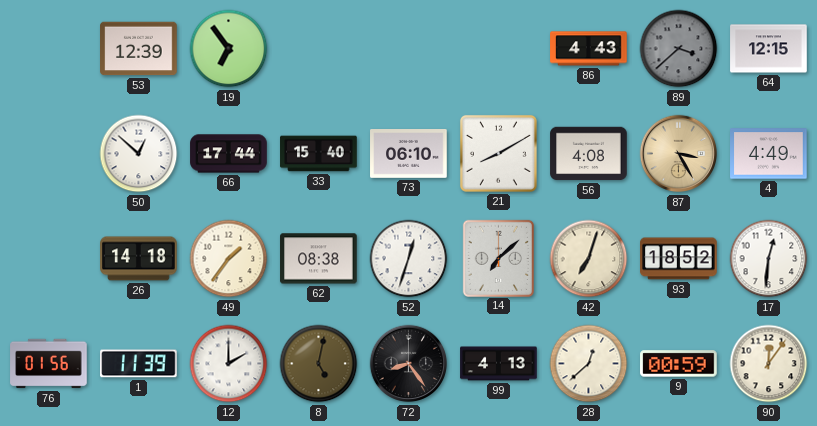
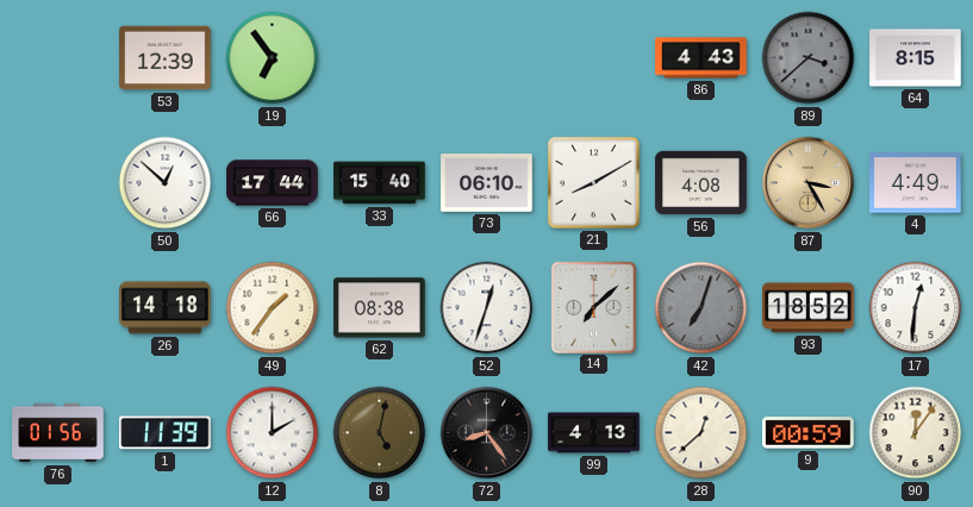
64: 12:15 -> 8:15 (916, 58)
42 dial: cream -> grey (701, 308)
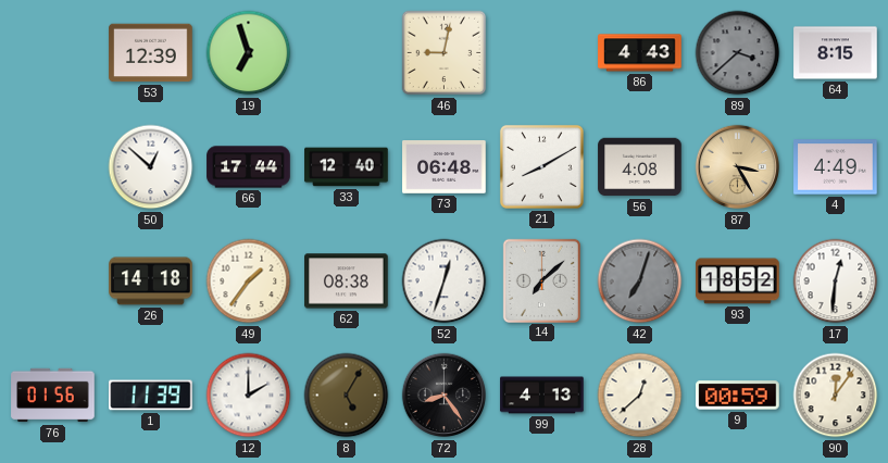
19: 6:54 -> 6:57 (249, 53)
46: none -> 9:02 (445, 53)
33: 15:40 -> 12:40 (347, 167)
73: 06:10 -> 06:48 (445, 167)
8: 5:02 -> 5:05 (347, 396)
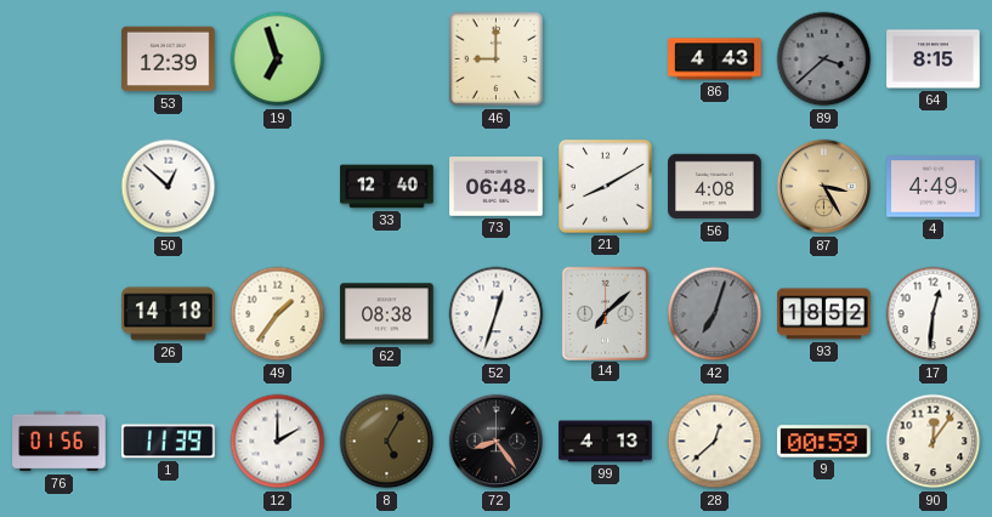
46: 9:02 -> 9:00 (497, 59)
66: 17:44 -> none (249, 167)
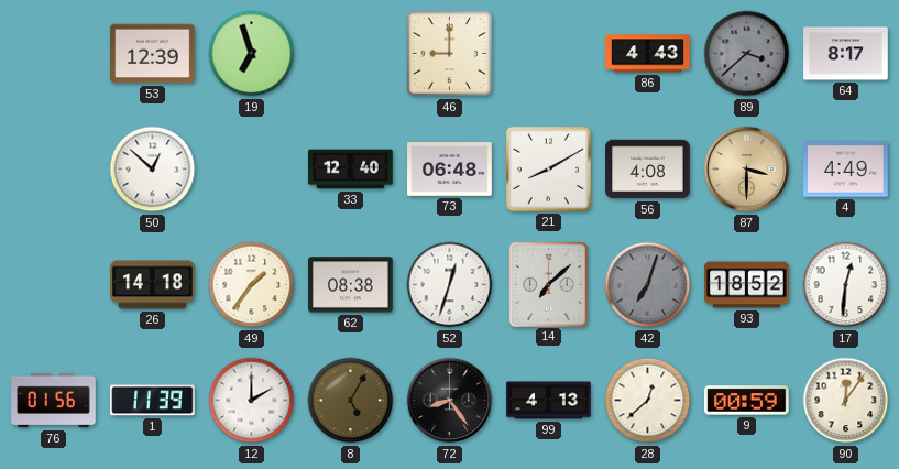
64: 8:15 -> 8:17 (846, 54)
87: 3:25 -> 3:30 (747, 170)
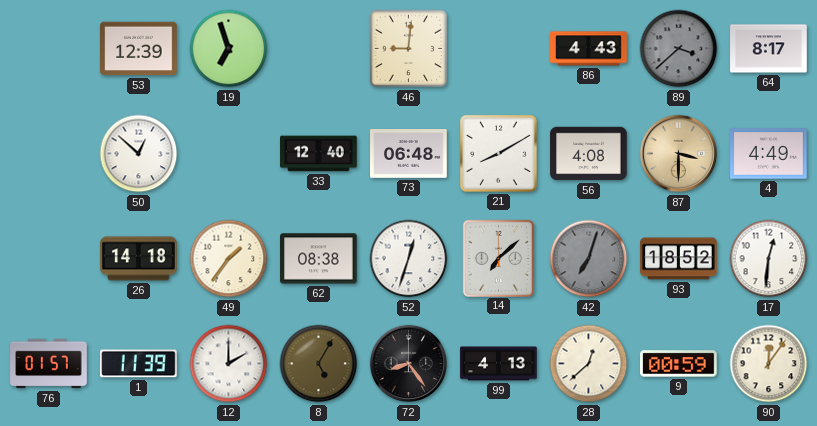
46: 9:00 -> 9:01 (409, 49)
76: 01:56 -> 01:57 (49, 364)
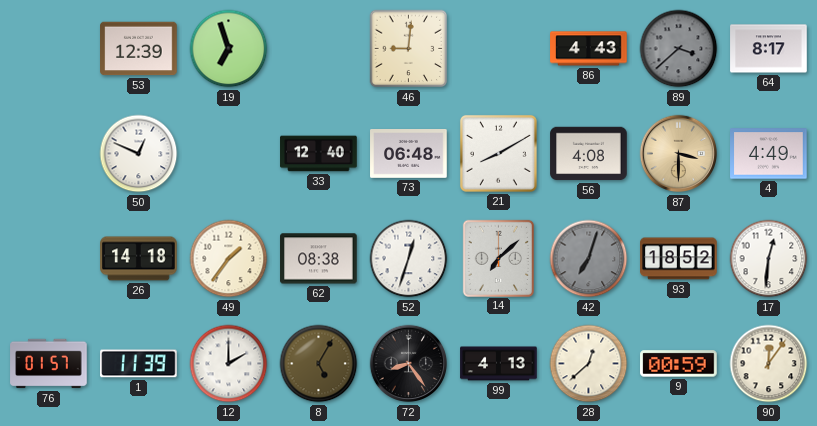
50: 12:52 -> 12:49 (139, 154)
